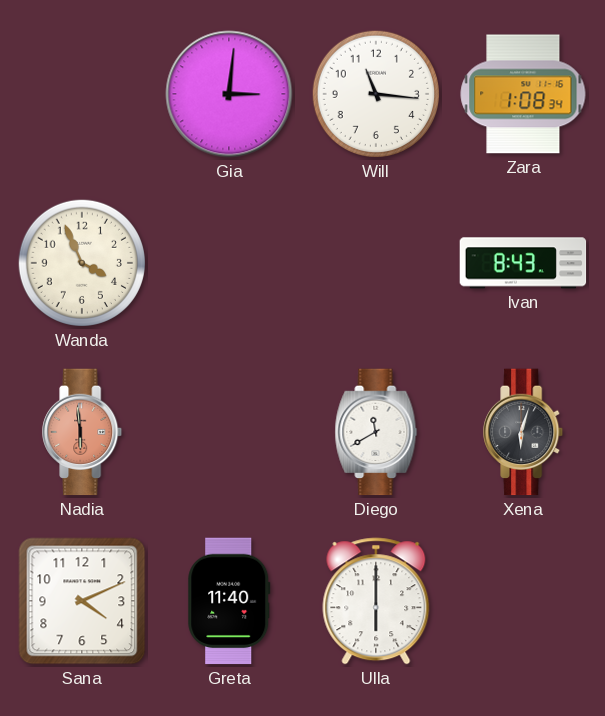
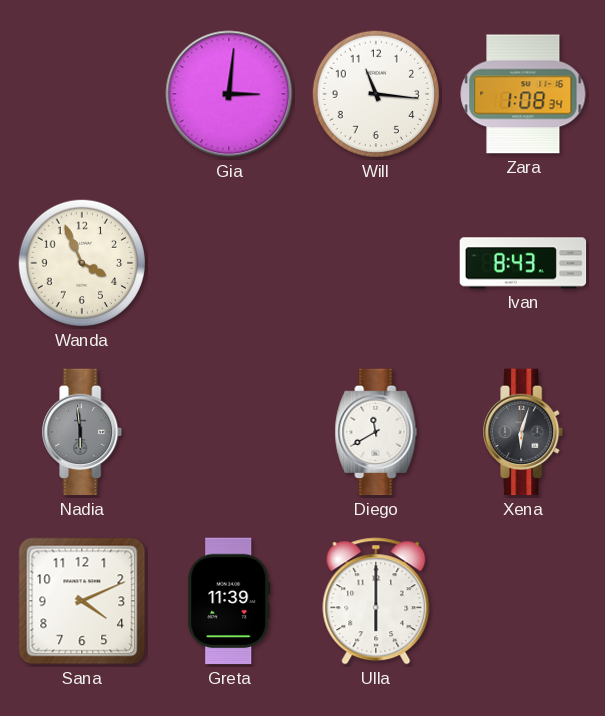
Nadia dial: salmon -> grey (83, 432)
Greta: 11:40 -> 11:39 (229, 601)
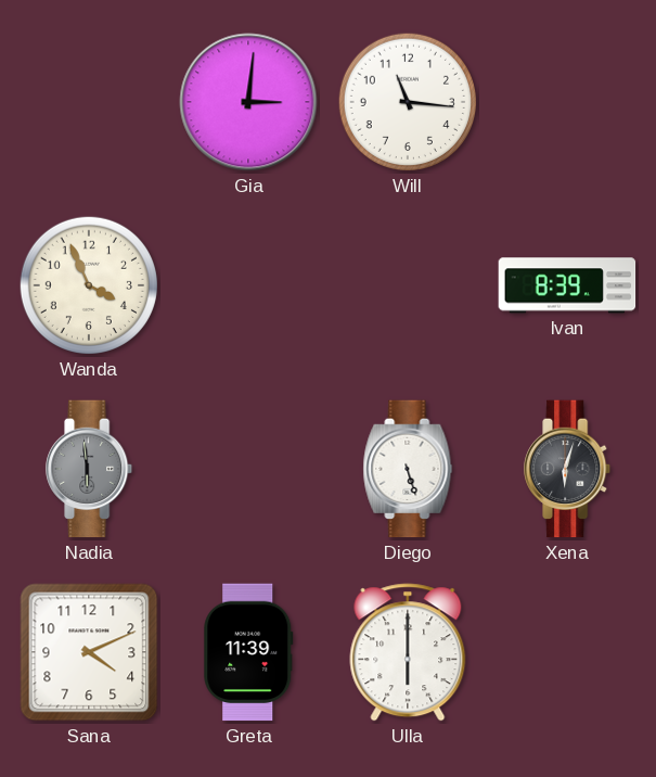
Zara: 1:08 -> none (523, 94)
Ivan: 8:43 -> 8:39 (567, 285)
Diego: 11:40 -> 5:27 (408, 469)
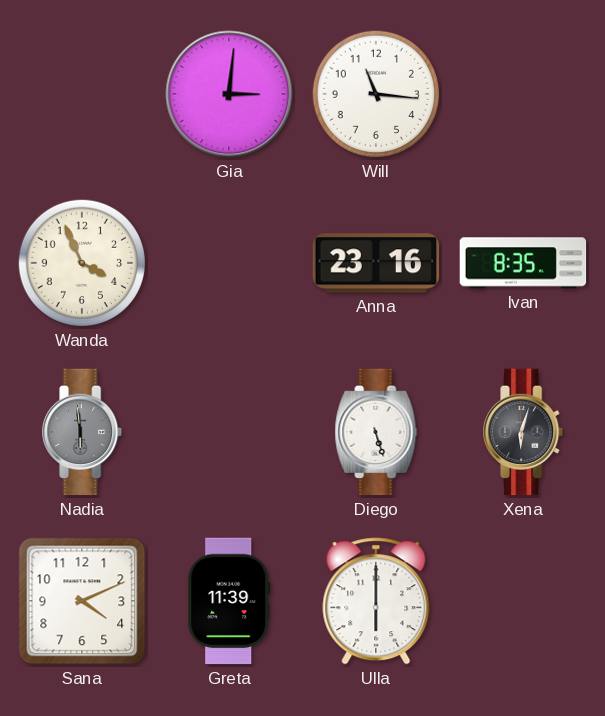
Anna: none -> 23:16 (376, 263)
Ivan: 8:39 -> 8:35 (523, 263)
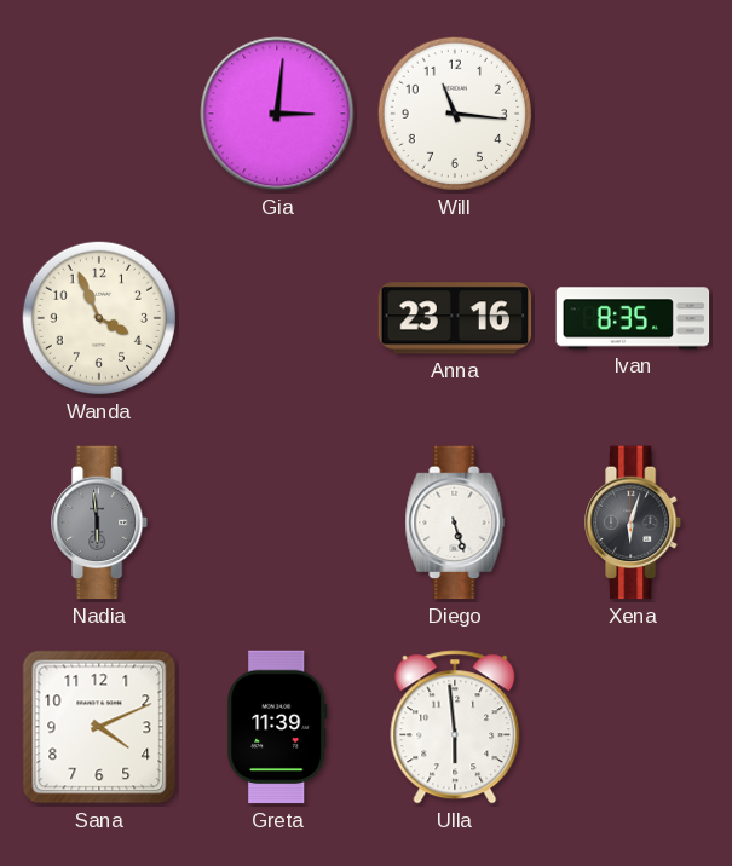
Ulla: 6:00 -> 5:59 (455, 727)
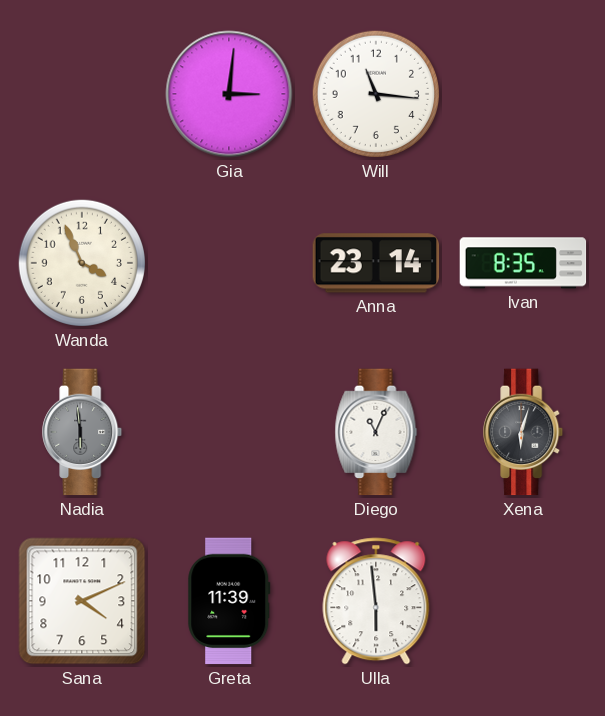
Anna: 23:16 -> 23:14 (376, 263)
Diego: 5:27 -> 11:04 (376, 432)
